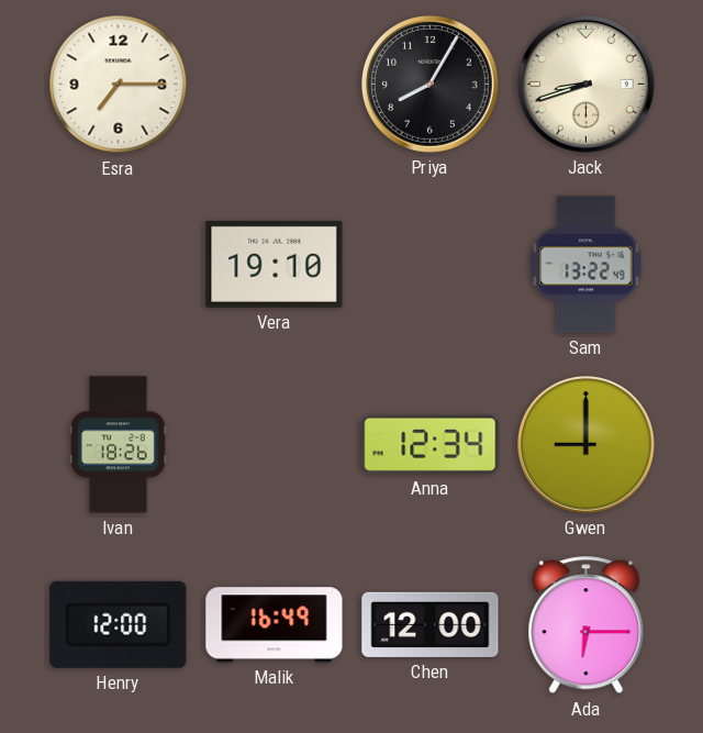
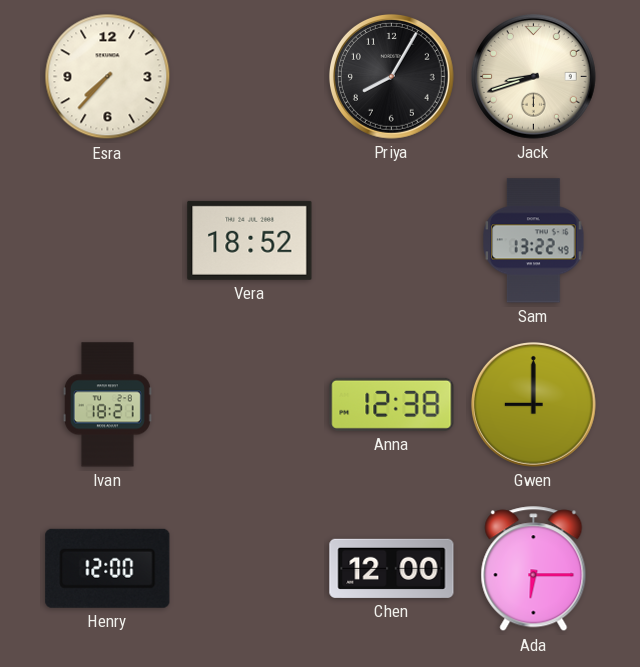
Esra: 7:15 -> 7:37 (108, 77)
Vera: 19:10 -> 18:52 (250, 240)
Ivan: 18:26 -> 18:21 (107, 405)
Anna: 12:34 -> 12:38 (392, 404)
Malik: 16:49 -> none (275, 625)
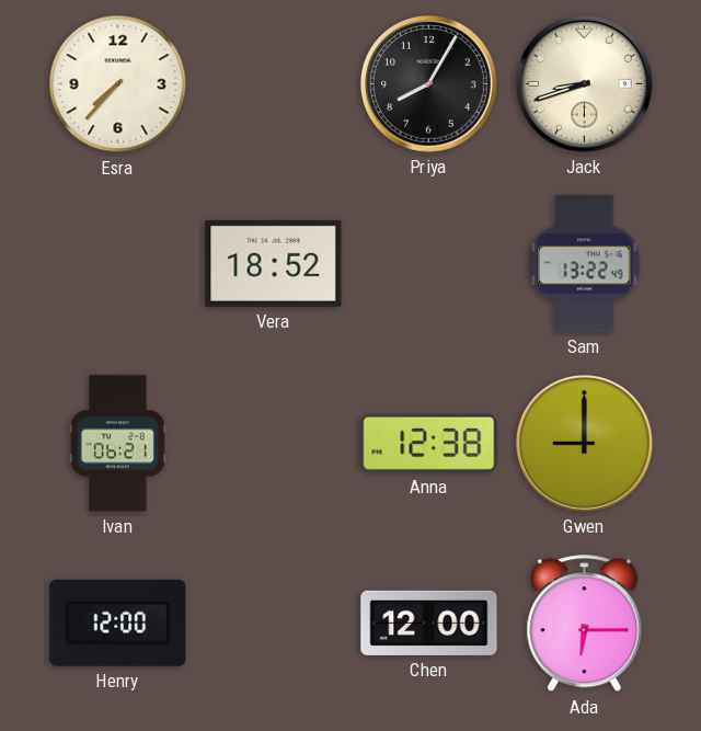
Ivan: 18:21 -> 06:21 (117, 444)
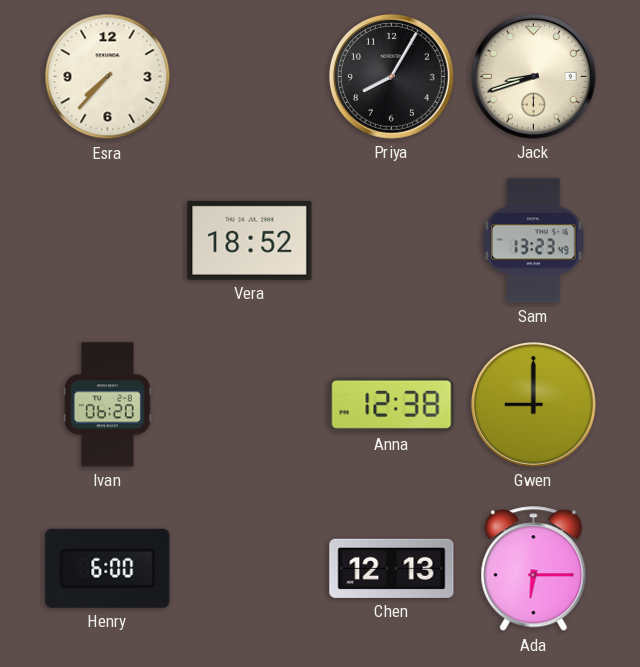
Sam: 13:22 -> 13:23 (534, 241)
Ivan: 06:21 -> 06:20 (107, 405)
Henry: 12:00 -> 6:00 (108, 568)
Chen: 12:00 -> 12:13 (392, 568)
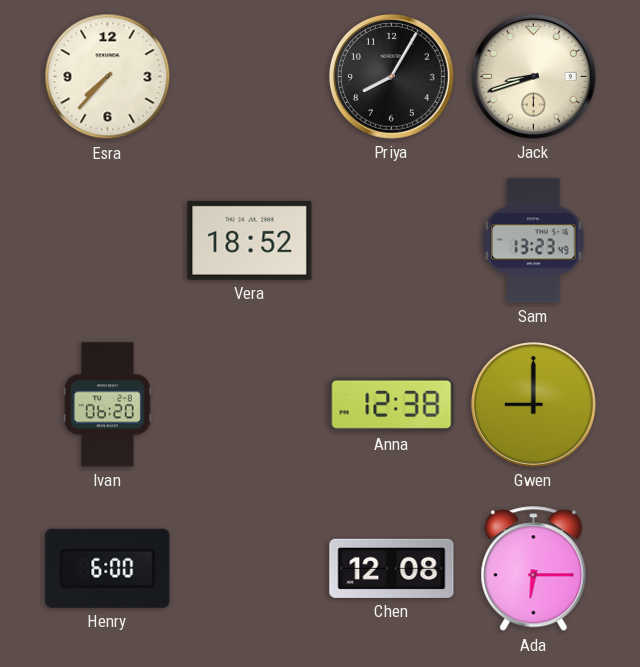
Chen: 12:13 -> 12:08 (392, 568)
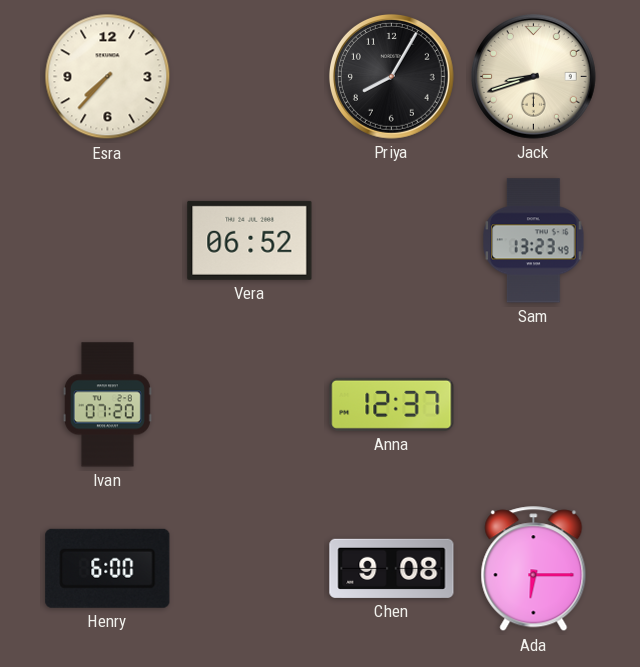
Vera: 18:52 -> 06:52 (250, 240)
Ivan: 06:20 -> 07:20 (107, 405)
Anna: 12:38 -> 12:37 (392, 404)
Gwen: 9:00 -> none (533, 404)
Chen: 12:08 -> 9:08 (392, 568)
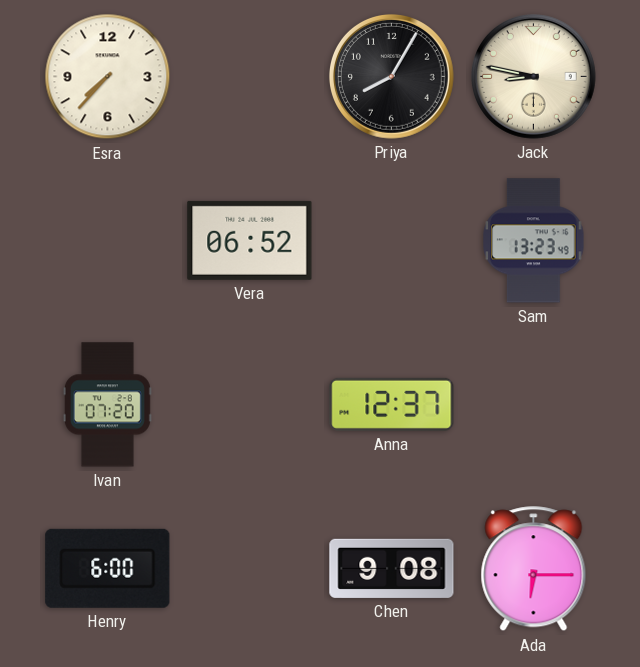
Jack: 8:42 -> 8:47 (533, 76)
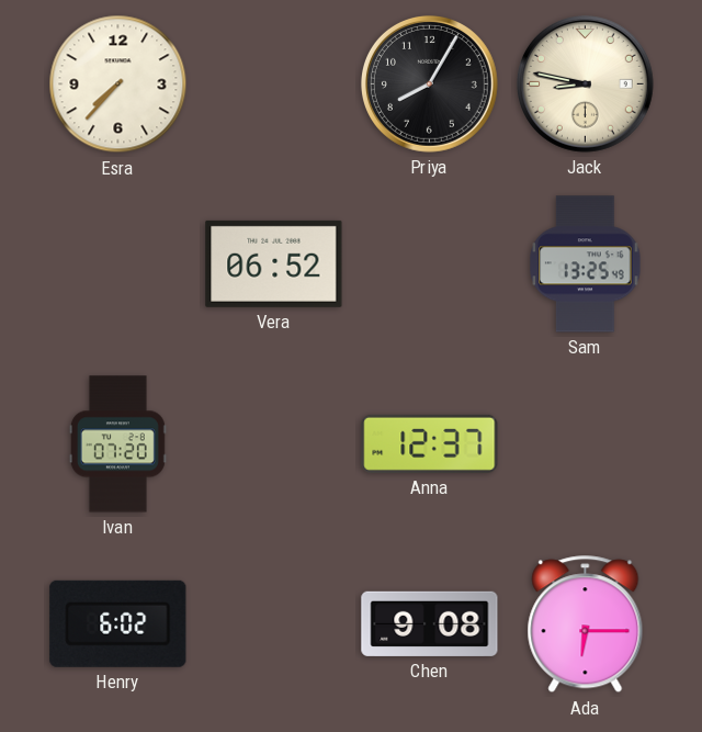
Sam: 13:23 -> 13:25 (586, 264)
Henry: 6:00 -> 6:02 (118, 623)
